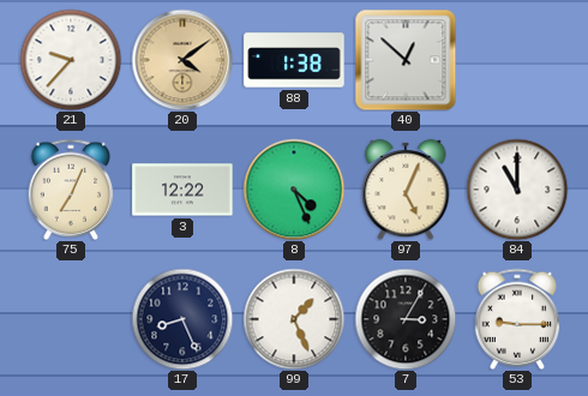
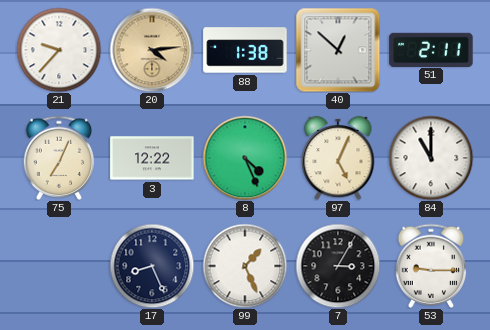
20: 4:09 -> 4:14 (152, 50)
51: none -> 2:11 (431, 49)
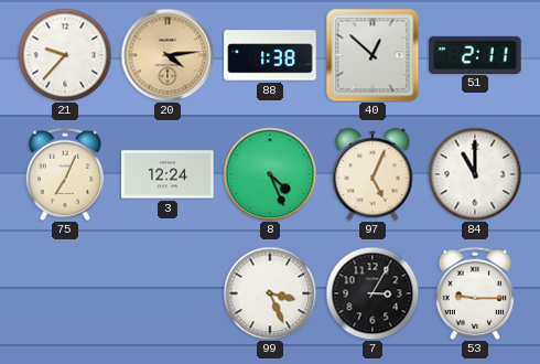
3: 12:22 -> 12:24 (168, 174)
17: 8:26 -> none (152, 266)
99: 1:26 -> 3:26 (270, 293)
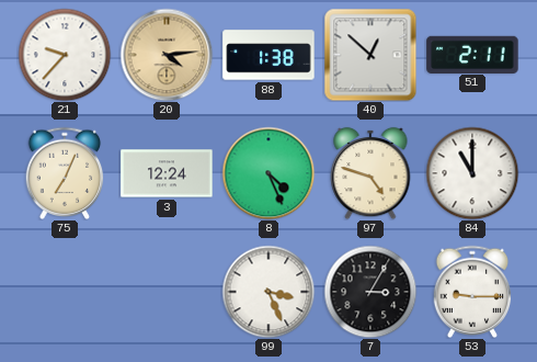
97: 5:04 -> 4:48 (370, 173)
